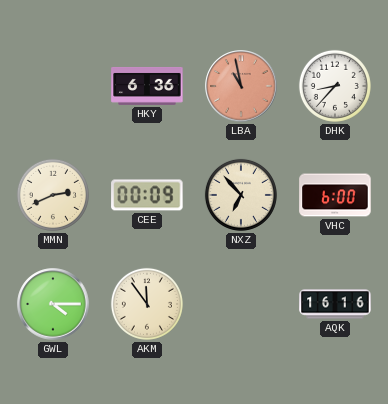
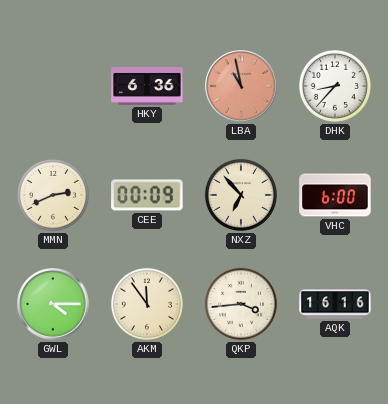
QKP: none -> 3:44 (241, 304)
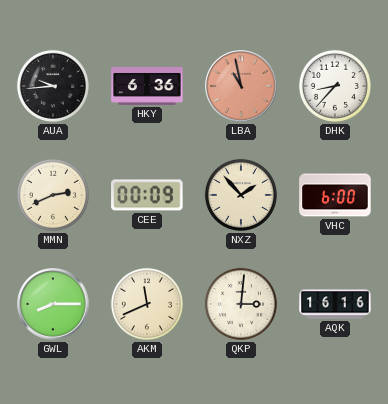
AUA: none -> 9:44 (53, 86)
NXZ: 6:53 -> 1:53 (241, 195)
GWL: 4:15 -> 8:15 (53, 304)
AKM: 11:54 -> 11:41 (147, 304)
QKP: 3:44 -> 3:01 (241, 304)
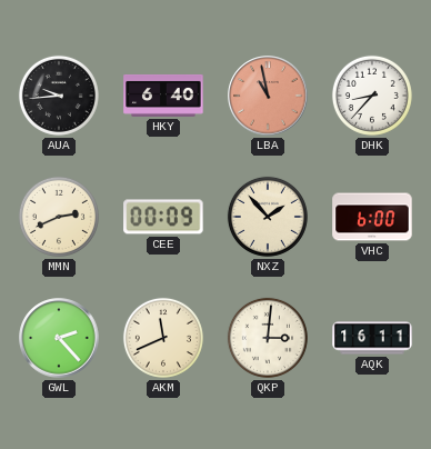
HKY: 6:36 -> 6:40 (163, 96)
GWL: 8:15 -> 2:23 (59, 338)
AQK: 16:16 -> 16:11 (372, 338)
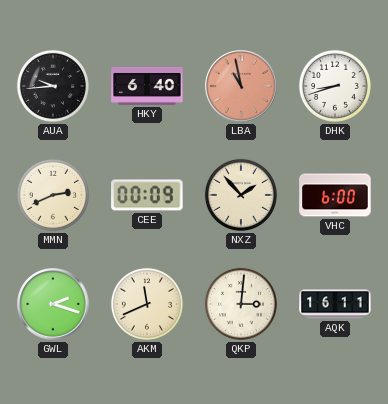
DHK: 8:37 -> 8:42 (335, 86)
GWL: 2:23 -> 2:18 (53, 304)
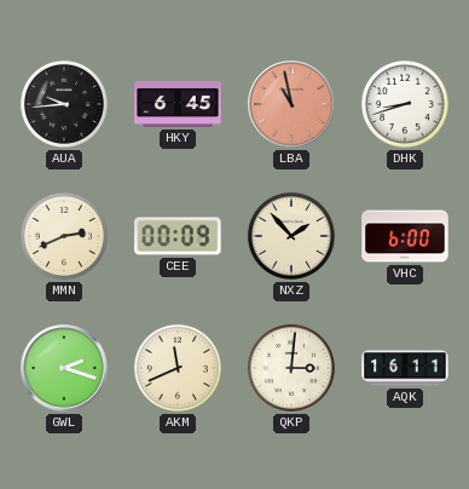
HKY: 6:40 -> 6:45 (178, 104)
